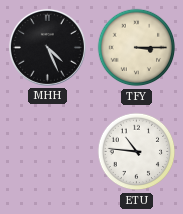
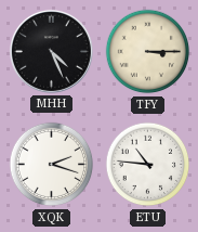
XQK: none -> 2:18 (52, 165)
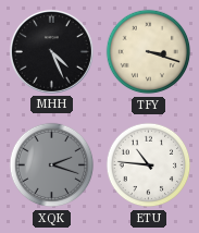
TFY: 3:15 -> 3:18 (149, 52)
XQK dial: white -> grey (52, 165)
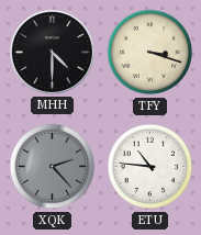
MHH: 4:26 -> 4:30 (52, 52)
XQK: 2:18 -> 2:23 (53, 167)
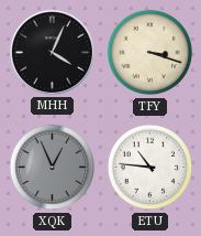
MHH: 4:30 -> 4:04 (52, 52)
XQK: 2:23 -> 12:56 (53, 168)
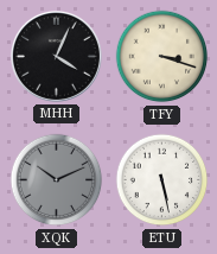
XQK: 12:56 -> 10:11 (57, 180)
ETU: 10:46 -> 5:28 (162, 180)
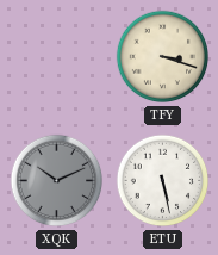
MHH: 4:04 -> none (56, 56)
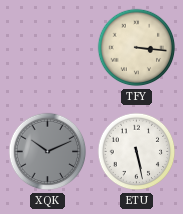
TFY: 3:18 -> 3:16 (137, 48)
